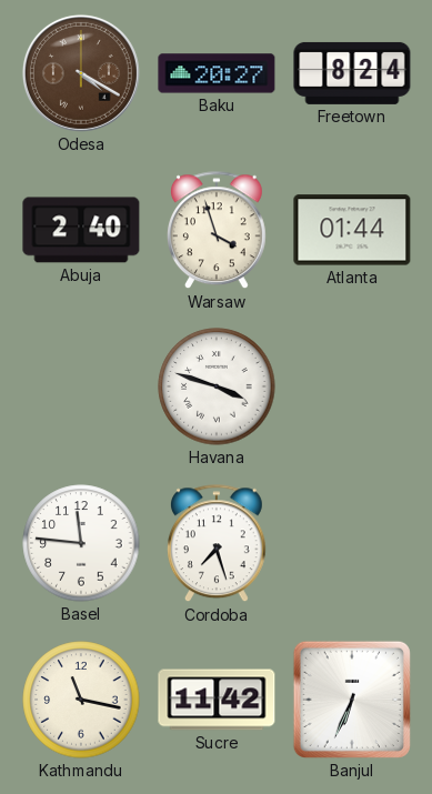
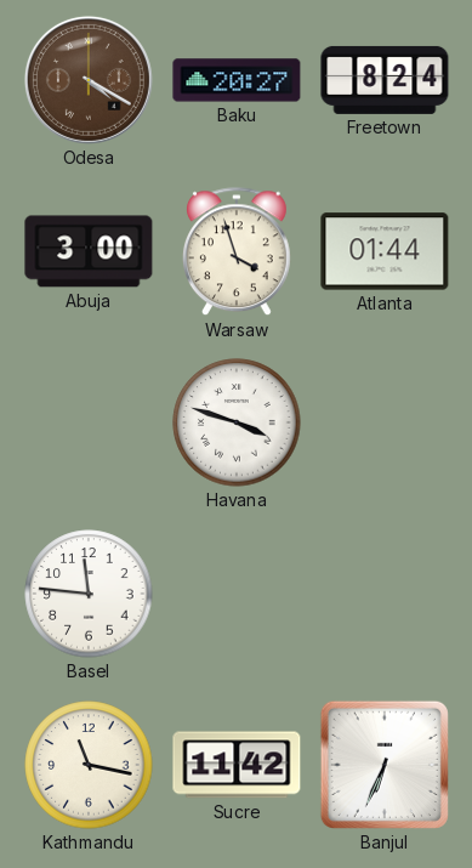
Abuja: 2:40 -> 3:00 (89, 251)
Cordoba: 7:27 -> none (217, 544)
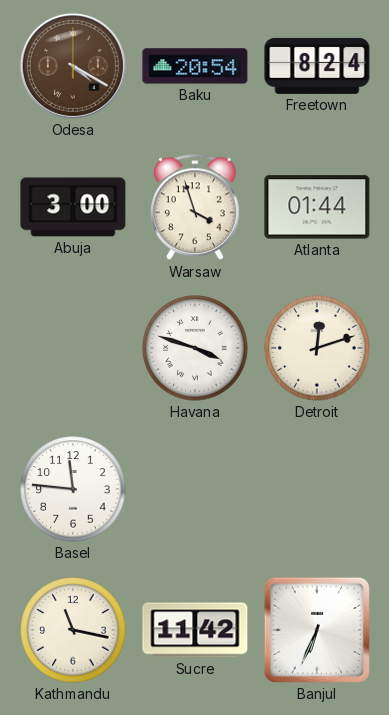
Baku: 20:27 -> 20:54 (195, 66)
Detroit: none -> 12:12 (317, 348)
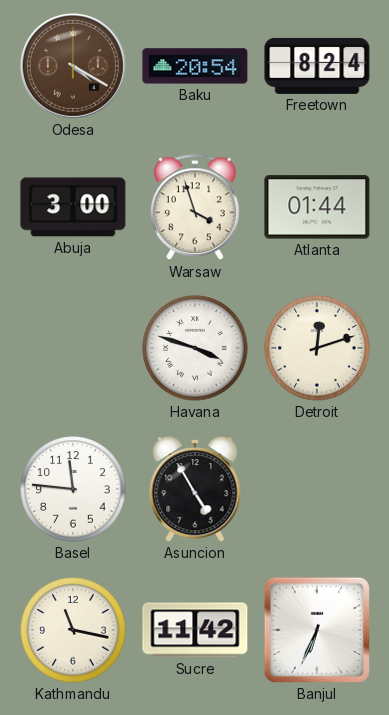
Asuncion: none -> 4:55 (195, 489)
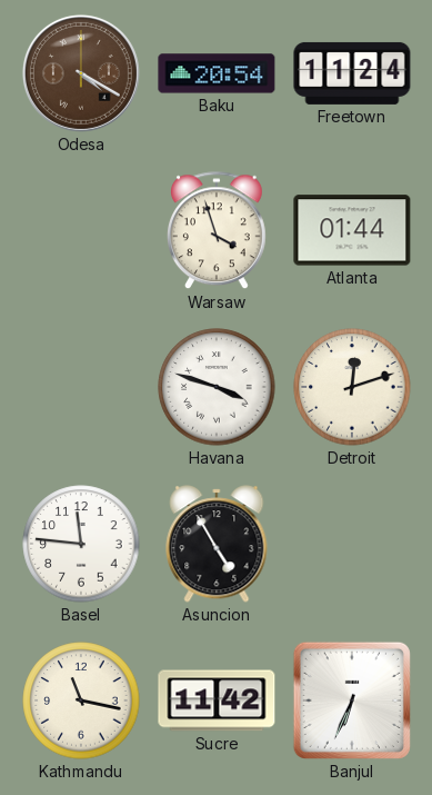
Freetown: 8:24 -> 11:24 (352, 73)
Abuja: 3:00 -> none (73, 207)
